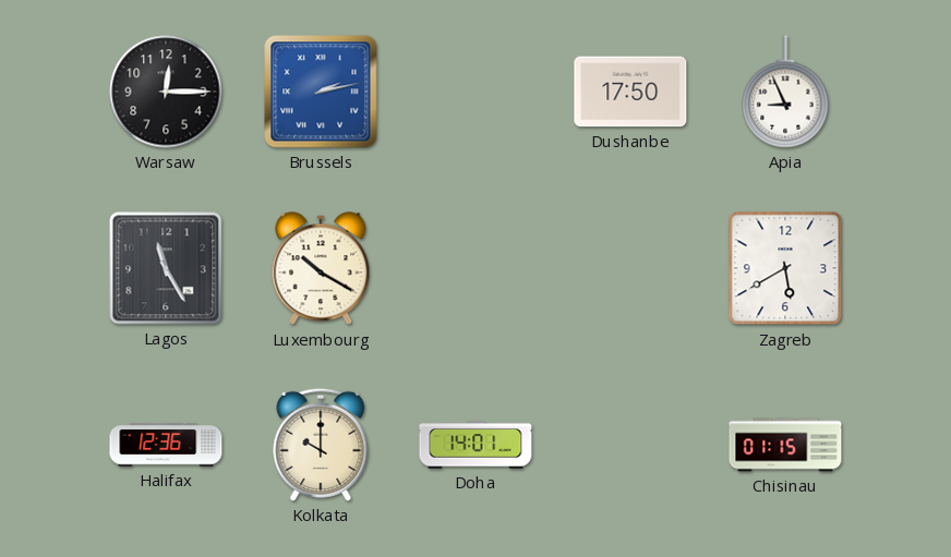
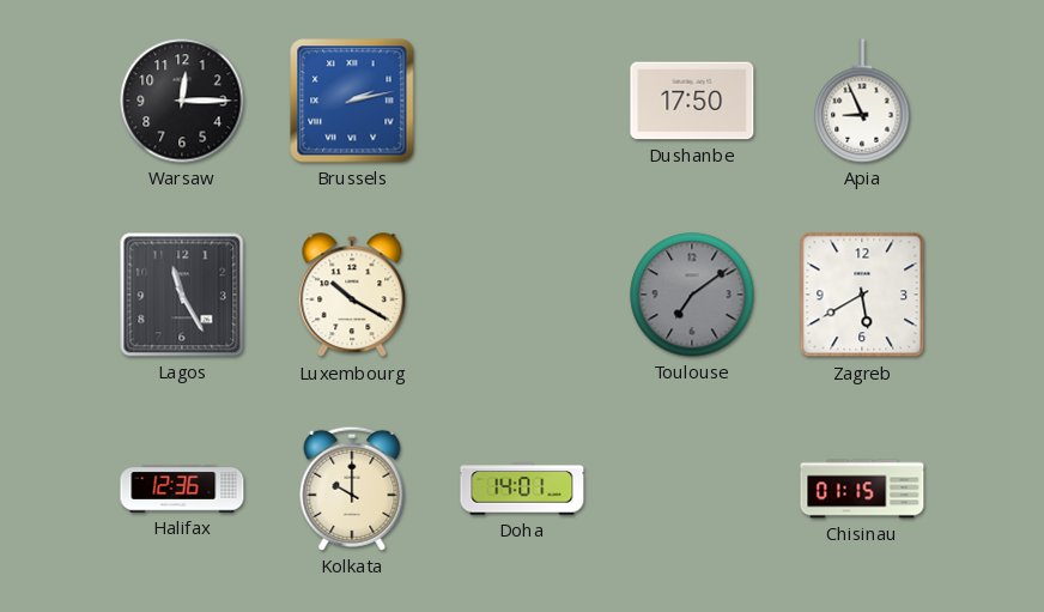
Toulouse: none -> 7:09 (692, 295)
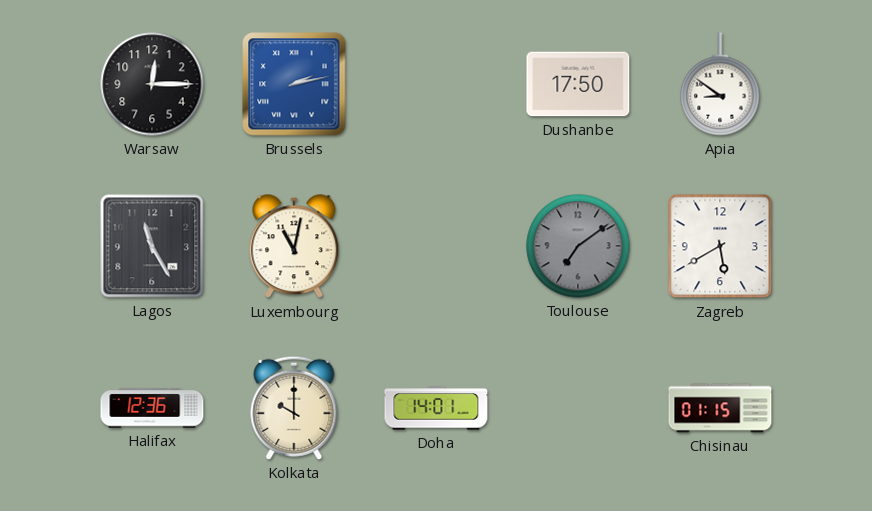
Apia: 8:56 -> 8:51 (720, 84)
Luxembourg: 10:20 -> 11:02 (294, 247)
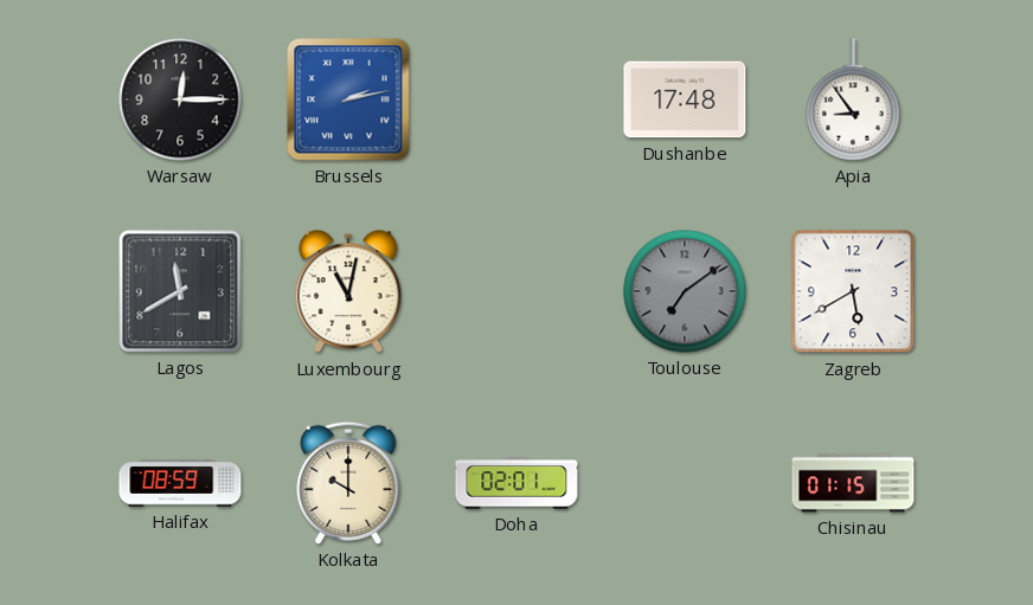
Dushanbe: 17:50 -> 17:48 (685, 99)
Apia: 8:51 -> 8:54 (853, 99)
Lagos: 11:25 -> 11:40 (180, 291)
Halifax: 12:36 -> 08:59 (180, 483)
Doha: 14:01 -> 02:01 (516, 483)
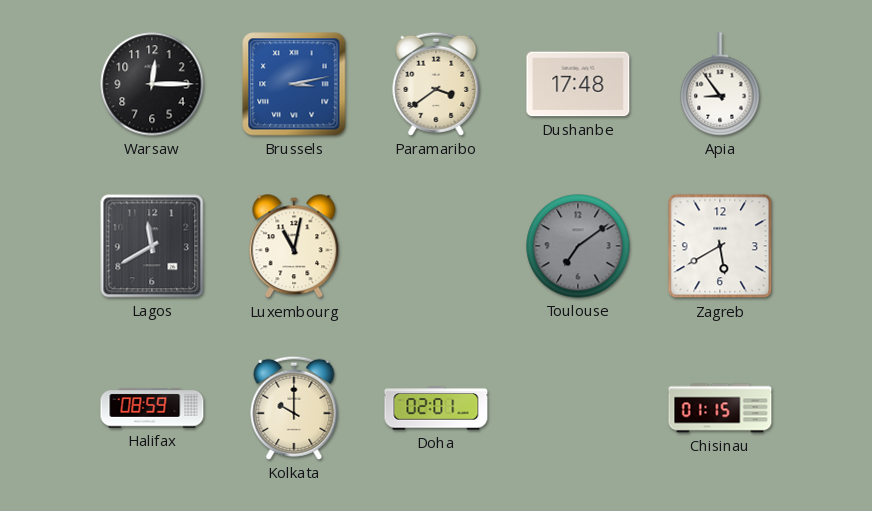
Brussels: 2:13 -> 3:13 (294, 84)
Paramaribo: none -> 3:39 (436, 84)
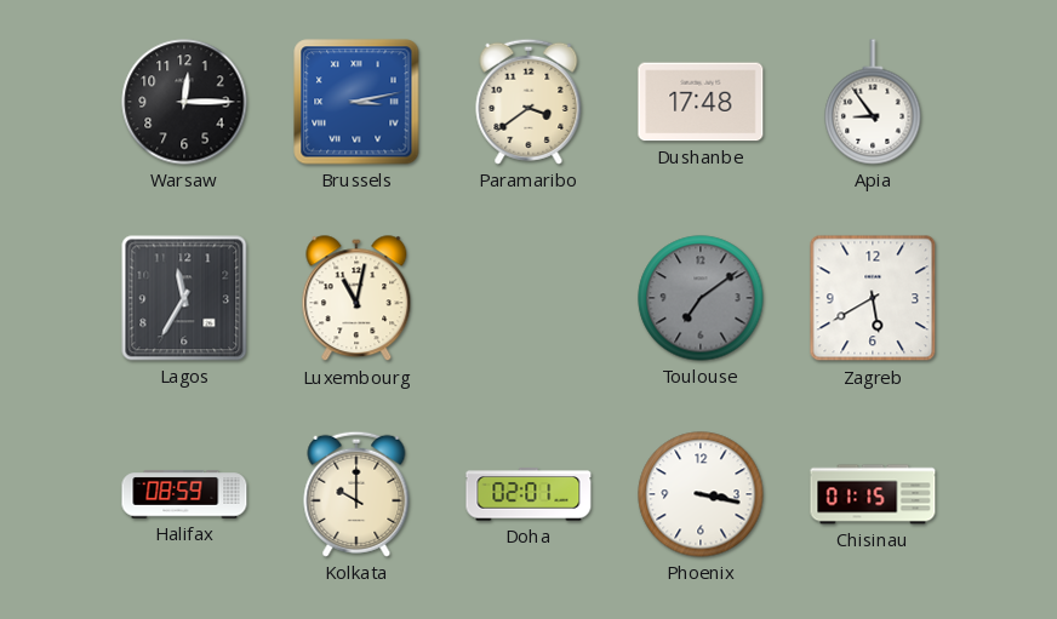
Lagos: 11:40 -> 11:35 (184, 298)
Phoenix: none -> 3:17 (701, 494)
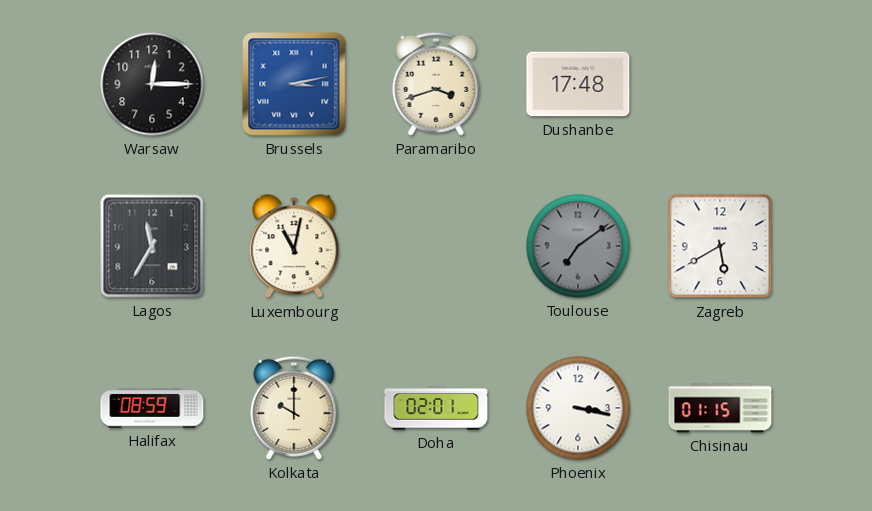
Paramaribo: 3:39 -> 3:42 (436, 84)
Apia: 8:54 -> none (873, 102)
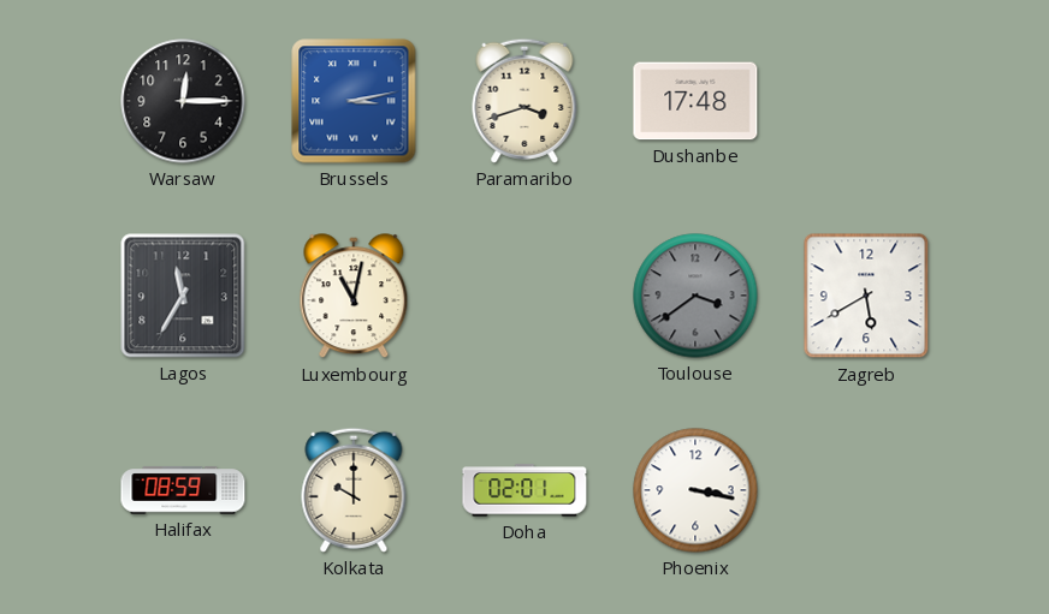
Toulouse: 7:09 -> 3:39 (695, 296)
Chisinau: 01:15 -> none (720, 408)
